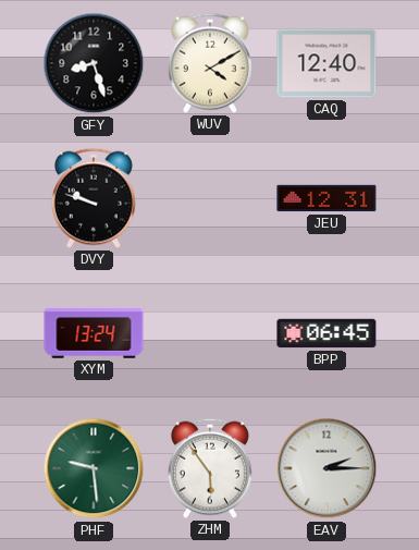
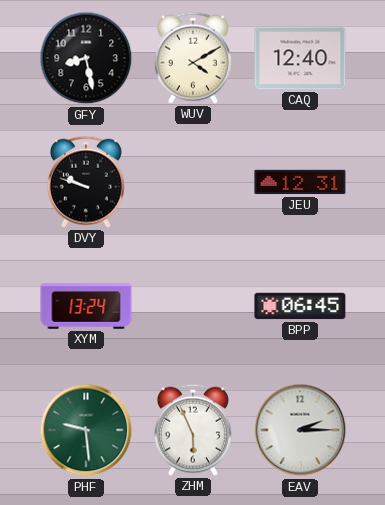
GFY: 8:27 -> 8:28 (86, 58)
ZHM: 5:54 -> 5:56 (193, 430)
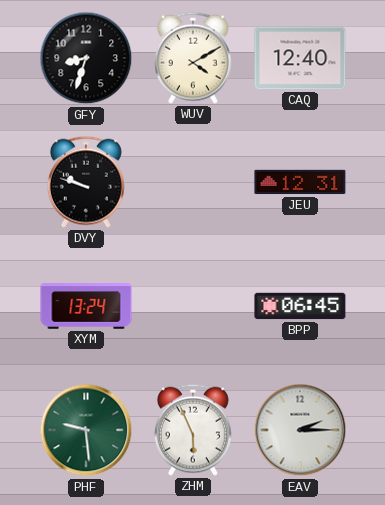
GFY: 8:28 -> 8:33 (86, 58)
